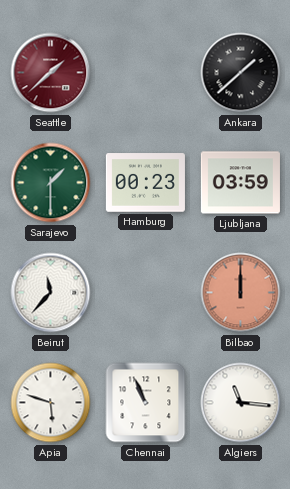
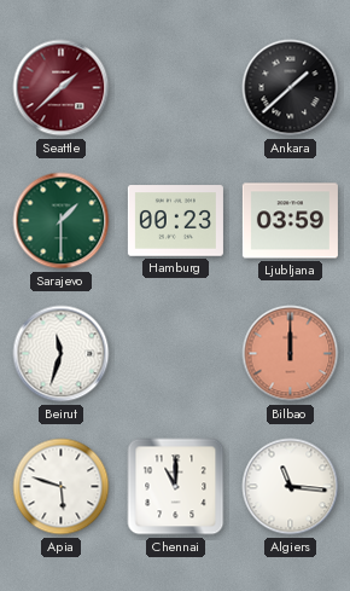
Beirut: 11:37 -> 11:33 (62, 354)
Chennai: 10:56 -> 11:00 (176, 487)
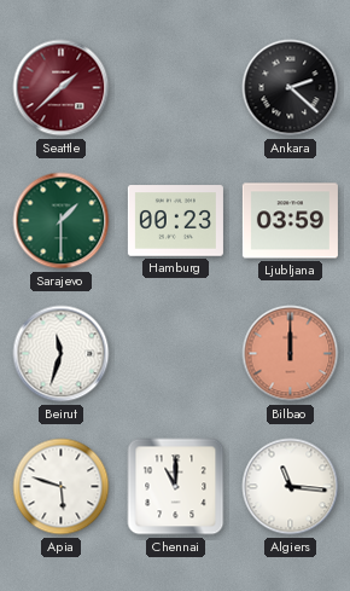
Ankara: 1:38 -> 2:22 (291, 88)
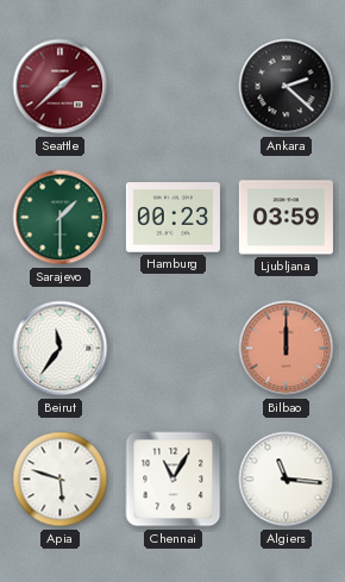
Beirut: 11:33 -> 11:36 (61, 349)
Chennai: 11:00 -> 11:05 (174, 480)
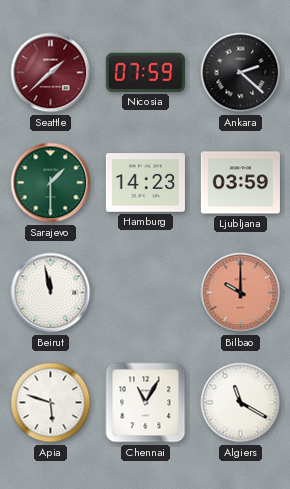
Nicosia: none -> 07:59 (145, 72)
Hamburg: 00:23 -> 14:23 (145, 183)
Beirut: 11:36 -> 11:58 (51, 293)
Bilbao: 12:00 -> 10:00 (241, 293)
Algiers: 11:16 -> 11:20 (241, 403)
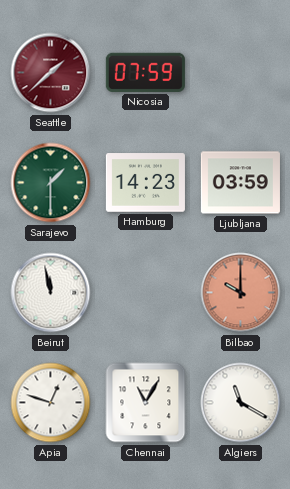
Ankara: 2:22 -> none (241, 73)
Apia: 5:48 -> 12:48 (51, 403)
